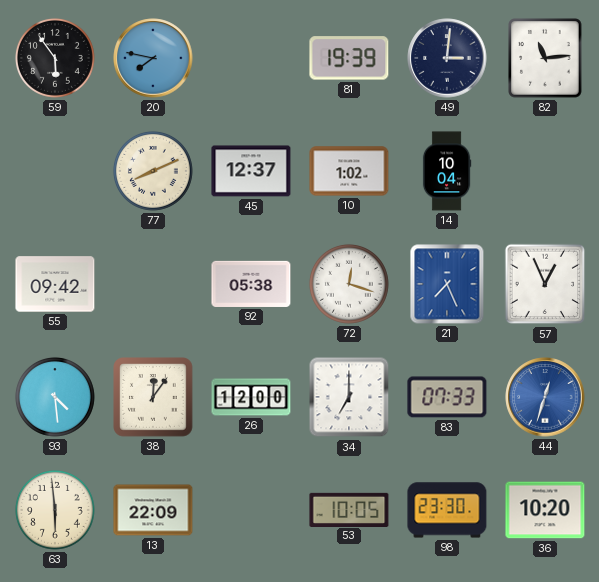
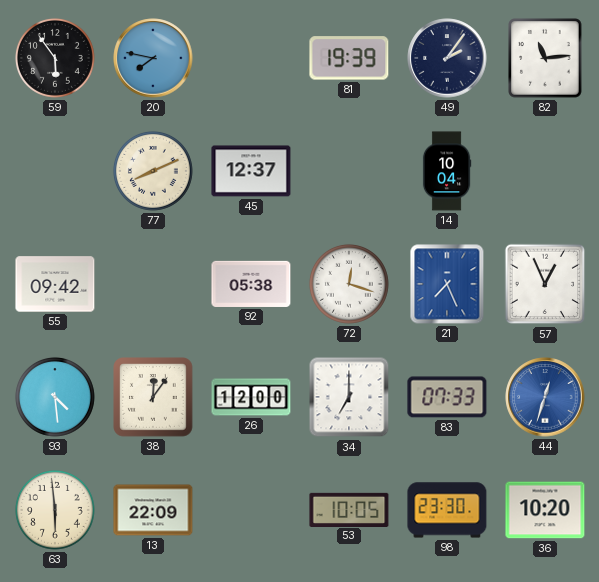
49: 3:01 -> 2:06 (447, 58)
10: 1:02 -> none (349, 171)
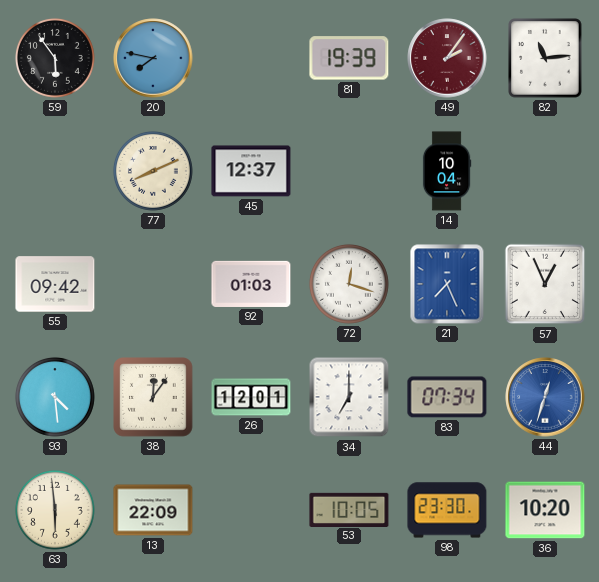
49 dial: navy -> burgundy (447, 58)
92: 05:38 -> 01:03 (251, 284)
26: 12:00 -> 12:01 (251, 397)
83: 07:33 -> 07:34 (447, 397)
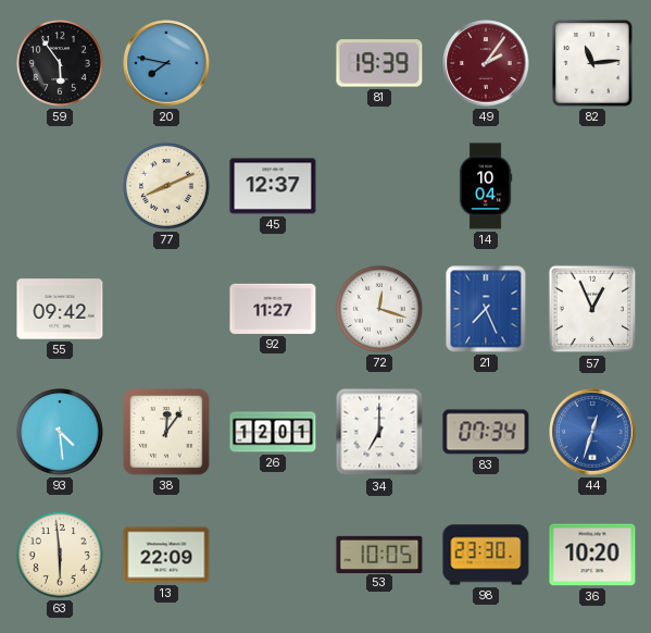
92: 01:03 -> 11:27 (273, 309)
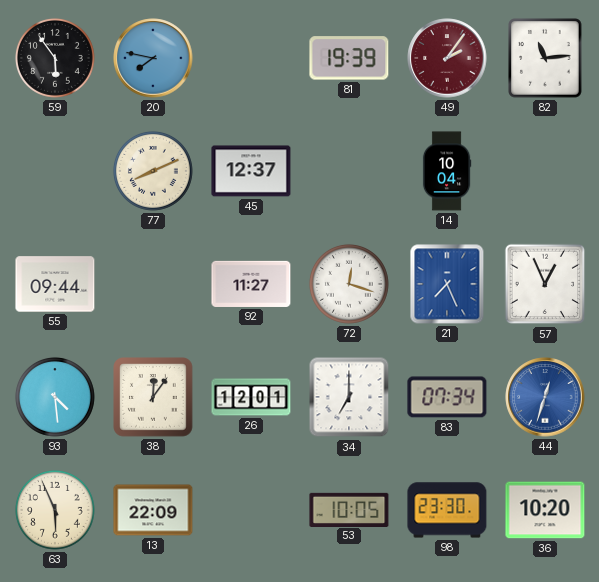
55: 09:42 -> 09:44 (55, 284)
63: 5:59 -> 5:56 (55, 510)
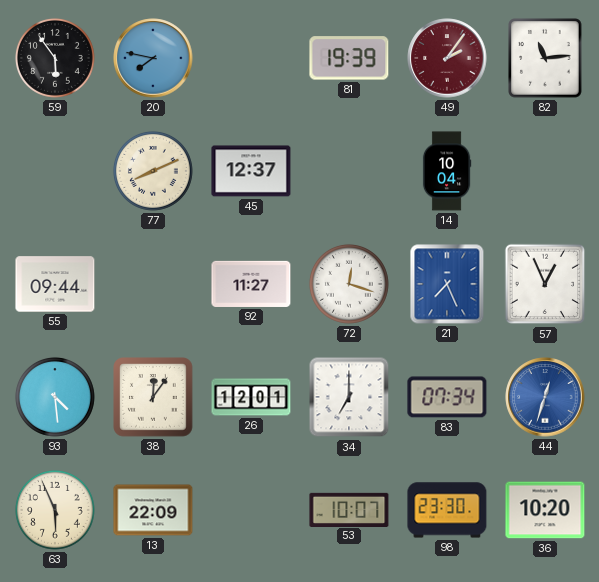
53: 10:05 -> 10:07 (349, 509)
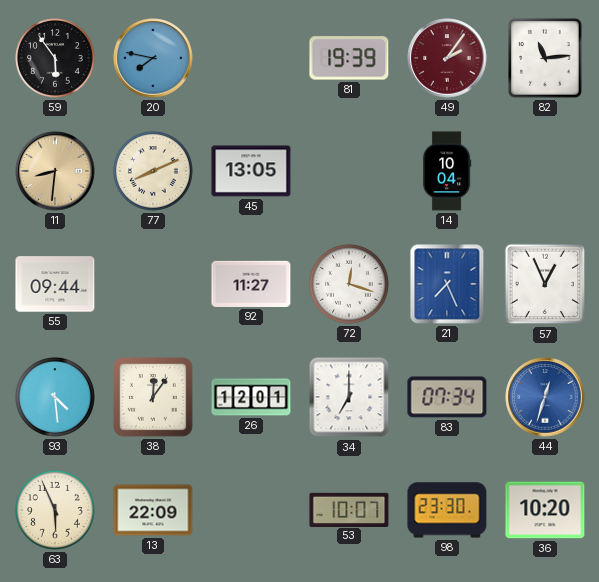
11: none -> 8:31 (55, 171)
45: 12:37 -> 13:05 (251, 171)
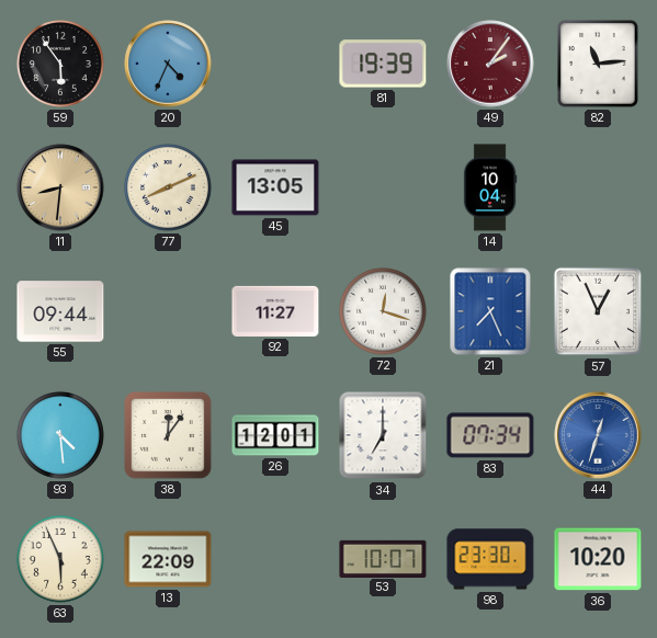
20: 7:47 -> 4:34 (168, 64)
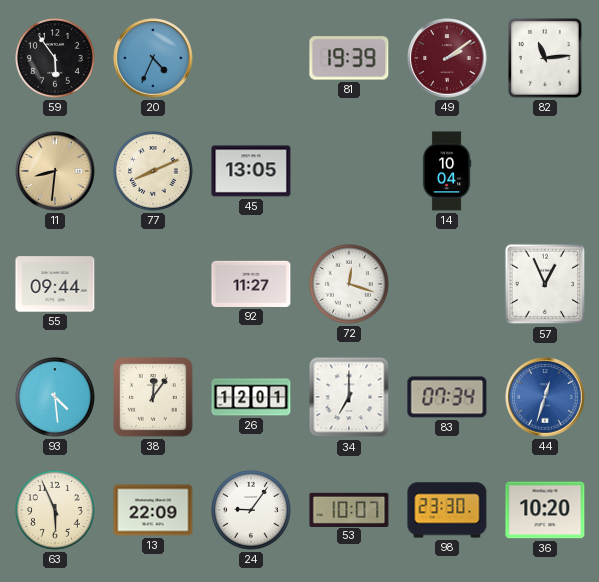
49: 2:06 -> 2:09 (447, 58)
21: 7:26 -> none (490, 311)
24: none -> 9:06 (251, 510)
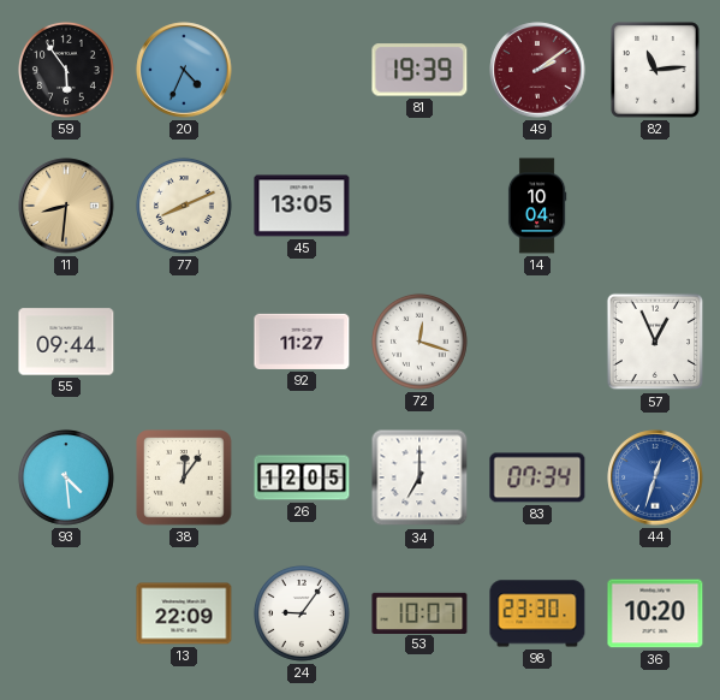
26: 12:01 -> 12:05 (302, 477)
63: 5:56 -> none (55, 510)
